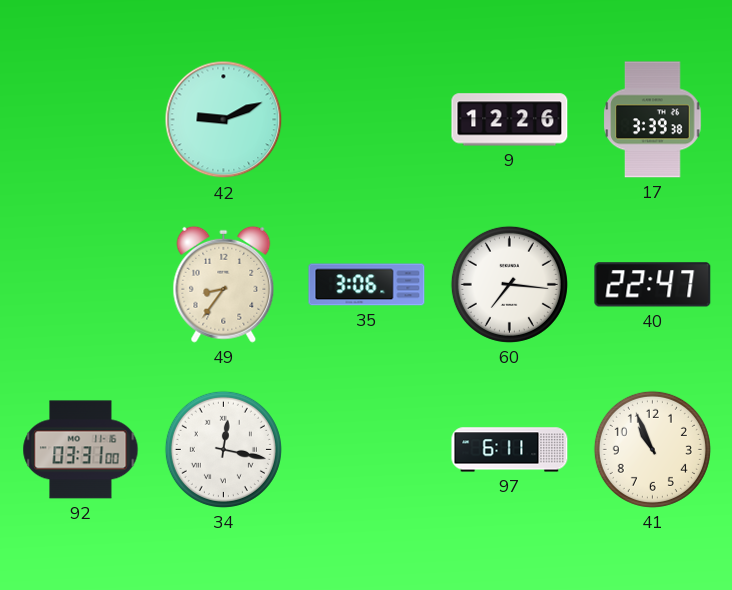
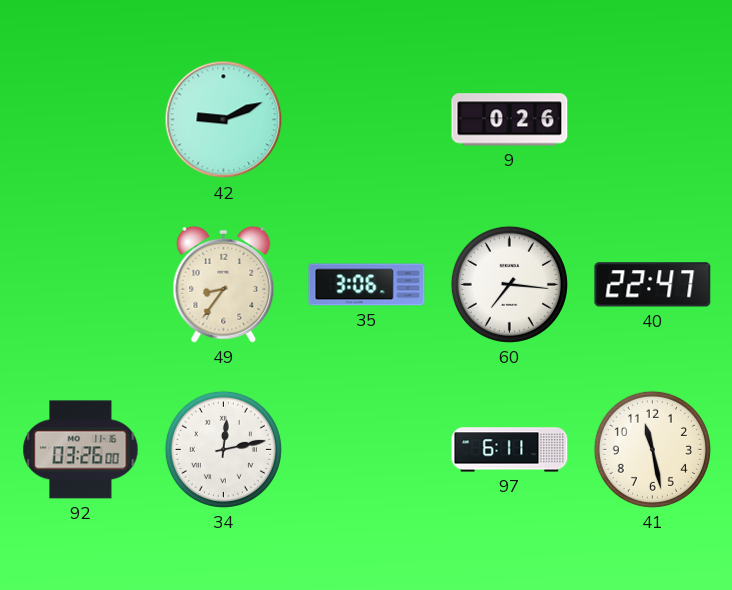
9: 12:26 -> 0:26 (510, 120)
17: 3:39 -> none (653, 120)
92: 03:31 -> 03:26 (81, 450)
34: 12:17 -> 12:13 (223, 449)
41: 10:56 -> 11:28 (652, 449)
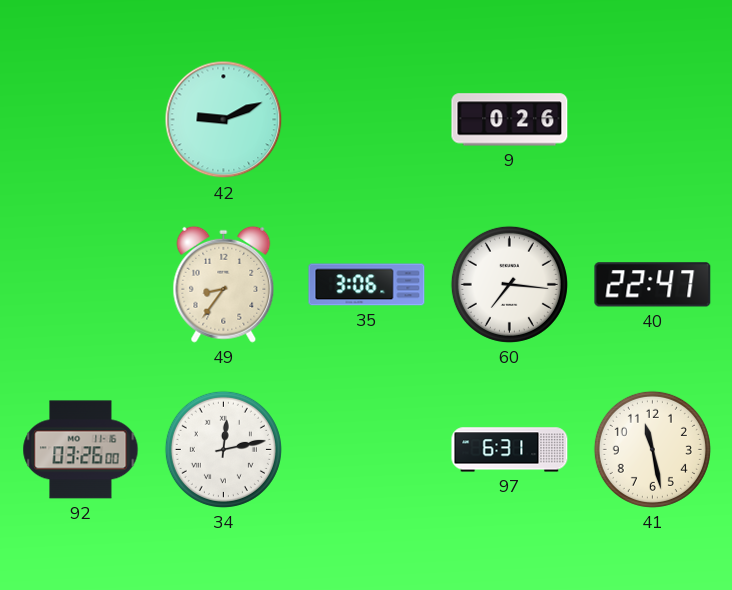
97: 6:11 -> 6:31 (510, 450)
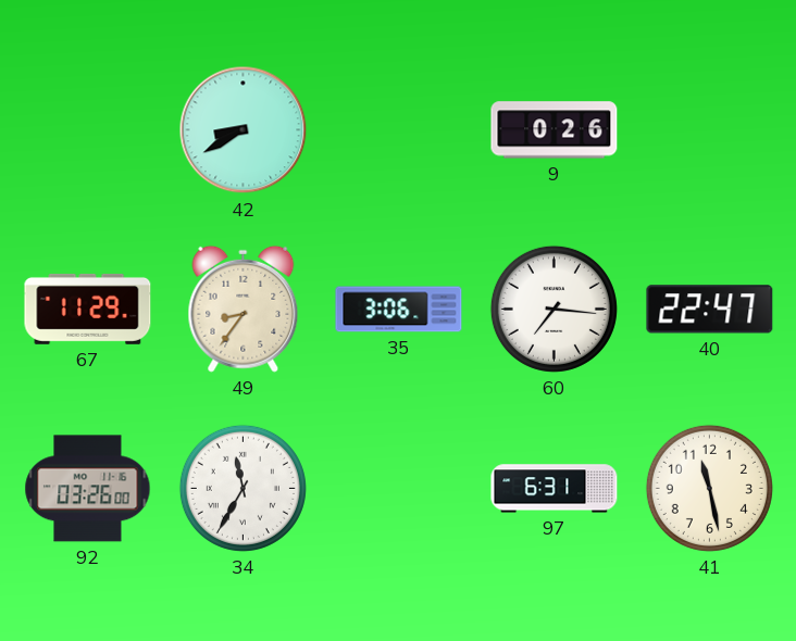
42: 9:11 -> 8:40 (244, 130)
67: none -> 11:29 (88, 309)
34: 12:13 -> 11:35 (242, 488)
